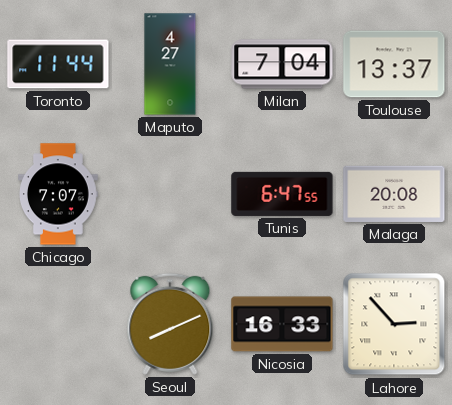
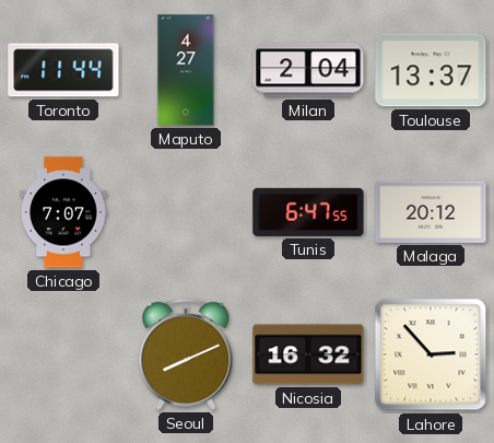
Milan: 7:04 -> 2:04 (308, 70)
Malaga: 20:08 -> 20:12 (431, 212)
Nicosia: 16:33 -> 16:32 (308, 354)
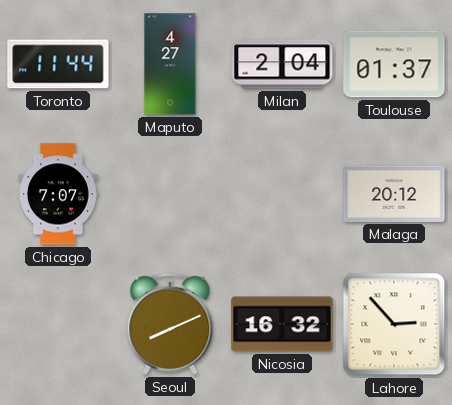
Toulouse: 13:37 -> 01:37 (394, 64)
Tunis: 6:47 -> none (308, 212)
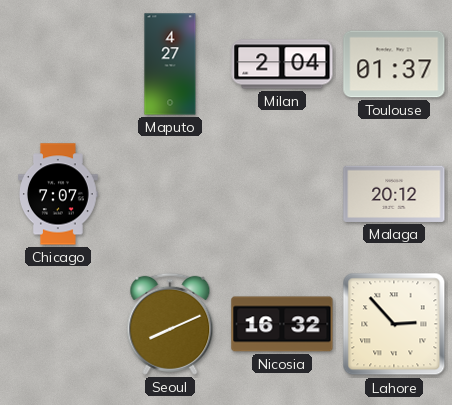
Toronto: 11:44 -> none (58, 64)
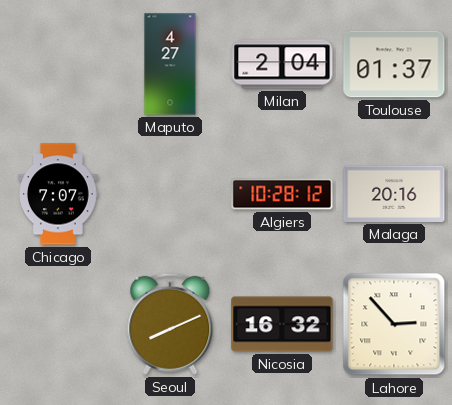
Algiers: none -> 10:28 (282, 194)
Malaga: 20:12 -> 20:16 (394, 194)
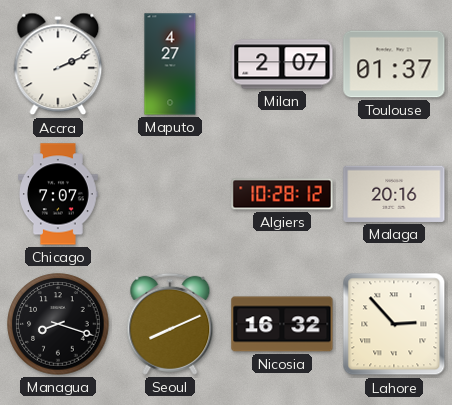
Accra: none -> 2:11 (58, 64)
Milan: 2:04 -> 2:07 (282, 64)
Managua: none -> 8:18 (58, 324)
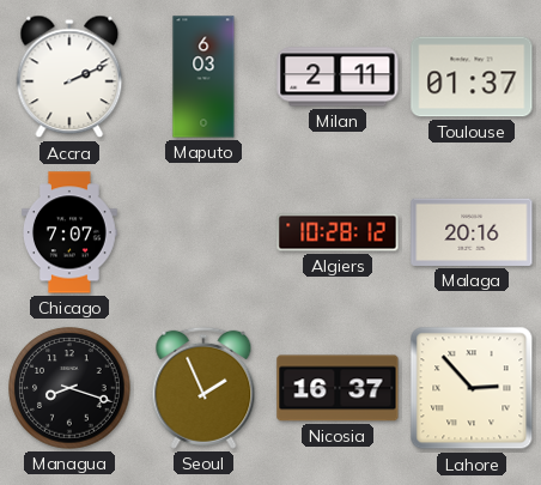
Maputo: 4:27 -> 6:03 (203, 77)
Milan: 2:07 -> 2:11 (338, 77)
Seoul: 8:11 -> 1:56 (203, 388)
Nicosia: 16:32 -> 16:37 (338, 388)
